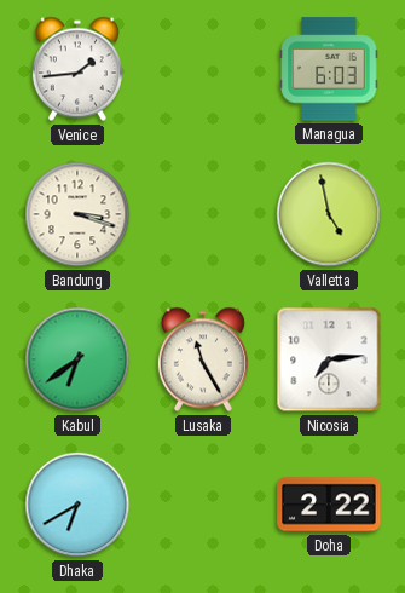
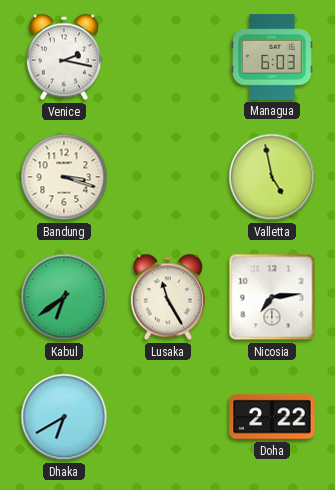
Venice: 1:44 -> 2:17 (64, 57)
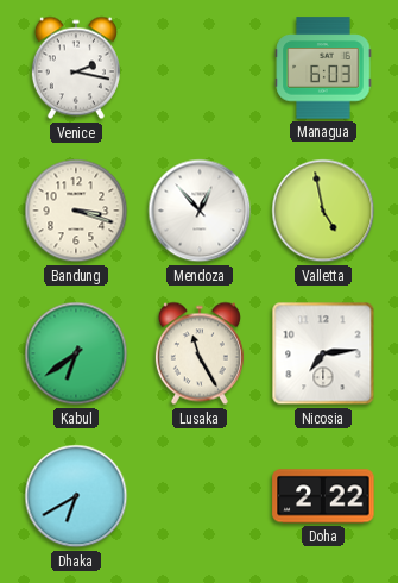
Mendoza: none -> 12:53 (200, 211)
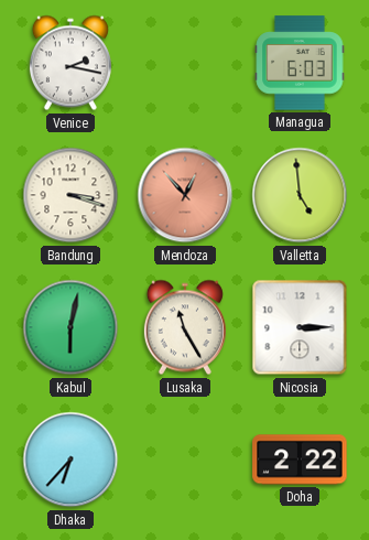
Mendoza dial: white -> salmon (185, 195)
Valletta: 4:58 -> 4:59 (300, 195)
Kabul: 6:39 -> 6:02 (70, 327)
Nicosia: 7:14 -> 3:15 (300, 327)
Dhaka: 6:40 -> 6:37 (70, 460)
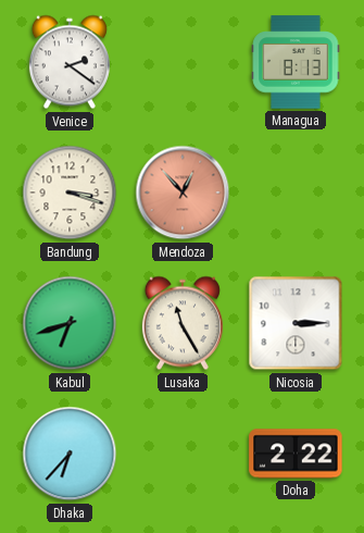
Venice: 2:17 -> 2:21 (70, 62)
Managua: 6:03 -> 8:13 (296, 62)
Valletta: 4:59 -> none (300, 195)
Kabul: 6:02 -> 6:42 (70, 323)
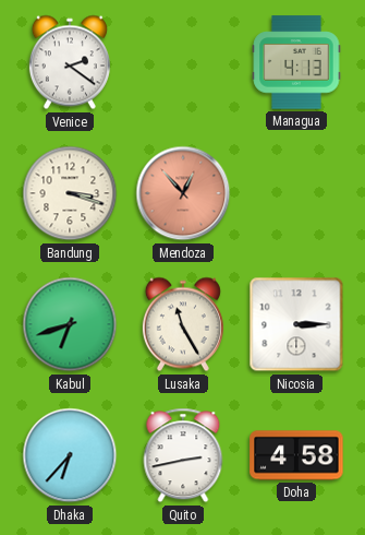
Managua: 8:13 -> 4:13 (296, 62)
Quito: none -> 2:43 (183, 455)
Doha: 2:22 -> 4:58 (296, 455)
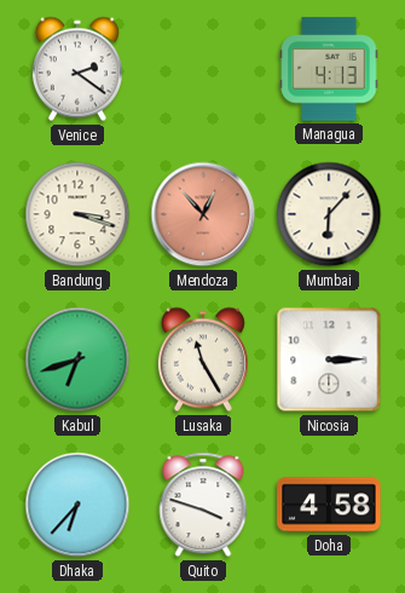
Mumbai: none -> 6:07 (329, 214)
Quito: 2:43 -> 3:48 (203, 505)
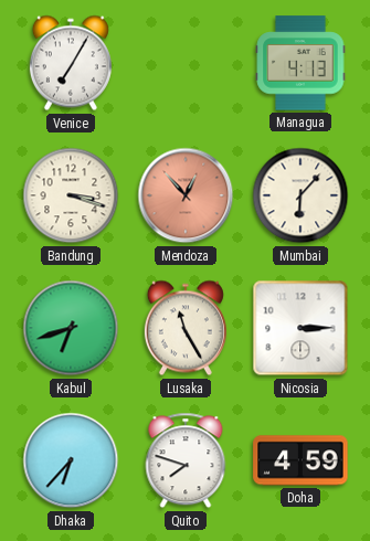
Venice: 2:21 -> 7:05 (71, 63)
Quito: 3:48 -> 7:48 (186, 460)
Doha: 4:58 -> 4:59 (300, 460)
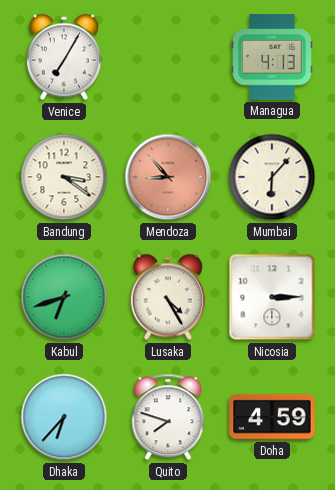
Bandung: 3:18 -> 3:21 (64, 177)
Mendoza: 12:53 -> 8:53 (168, 177)
Lusaka: 11:25 -> 4:25 (168, 297)
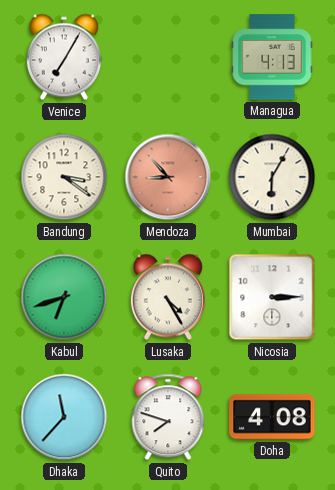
Mumbai: 6:07 -> 6:05 (272, 177)
Dhaka: 6:37 -> 11:37 (64, 417)
Doha: 4:59 -> 4:08 (272, 417)
